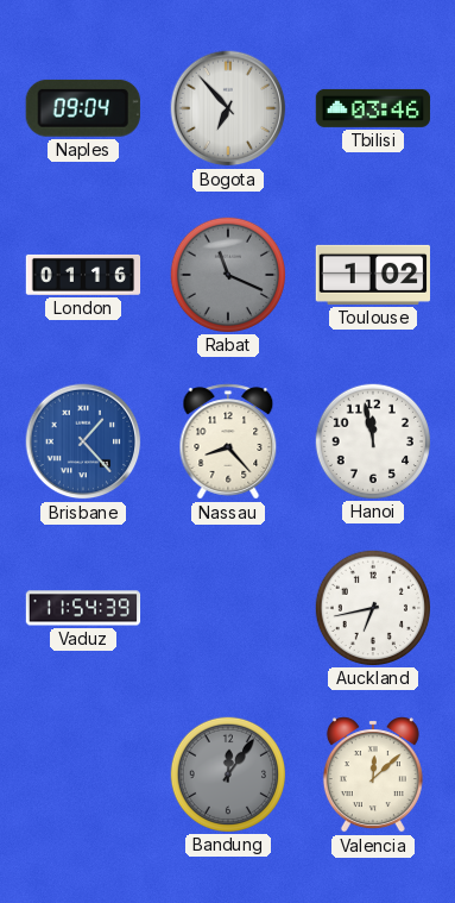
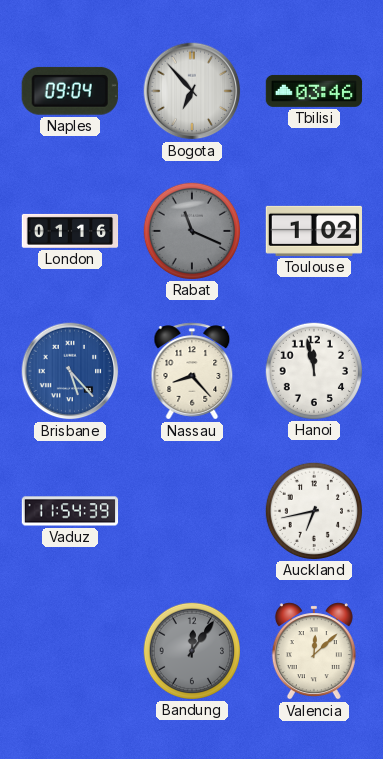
Brisbane: 1:23 -> 5:23 (70, 371)
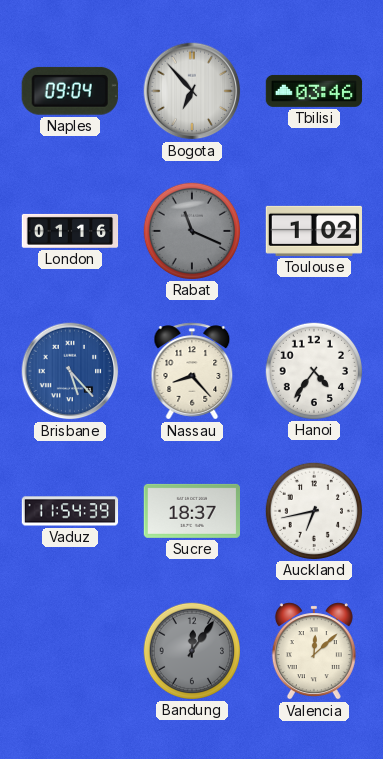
Hanoi: 11:58 -> 4:36 (313, 370)
Sucre: none -> 18:37 (191, 511)
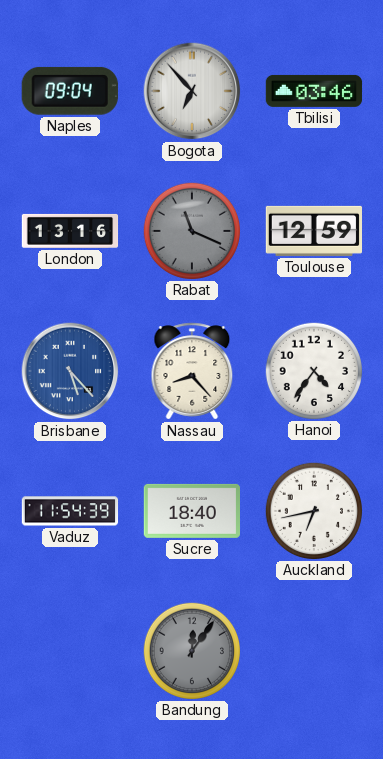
London: 01:16 -> 13:16 (70, 231)
Toulouse: 1:02 -> 12:59 (314, 231)
Sucre: 18:37 -> 18:40 (191, 511)
Valencia: 12:08 -> none (314, 651)
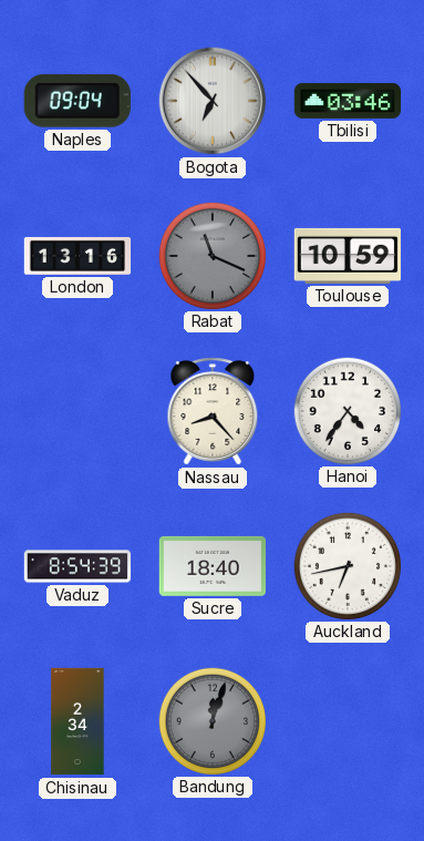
Toulouse: 12:59 -> 10:59 (348, 256)
Brisbane: 5:23 -> none (70, 371)
Vaduz: 11:54 -> 8:54 (77, 566)
Chisinau: none -> 2:34 (77, 721)
Bandung: 12:06 -> 12:03 (211, 720)
